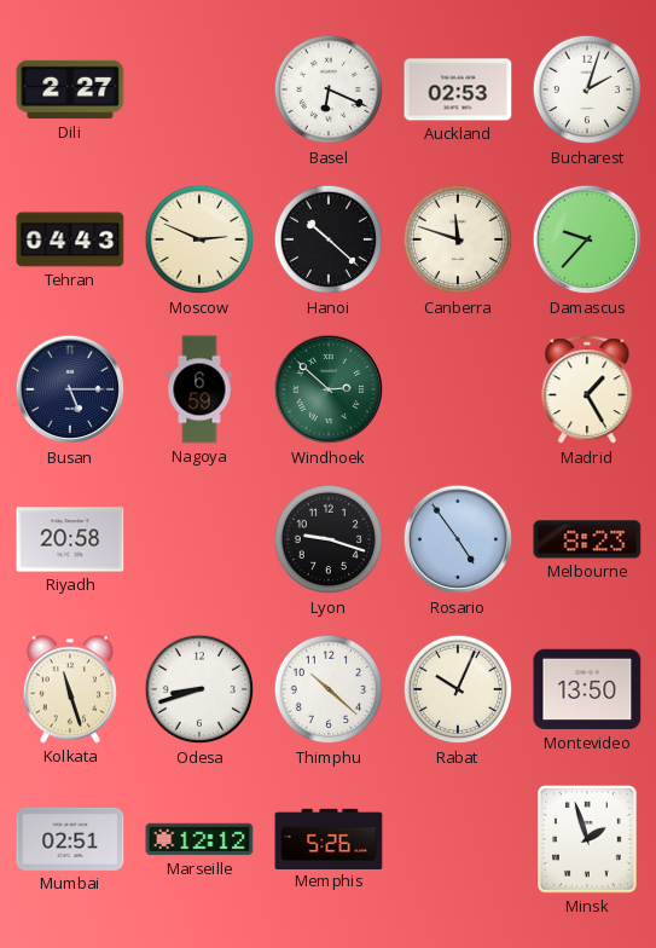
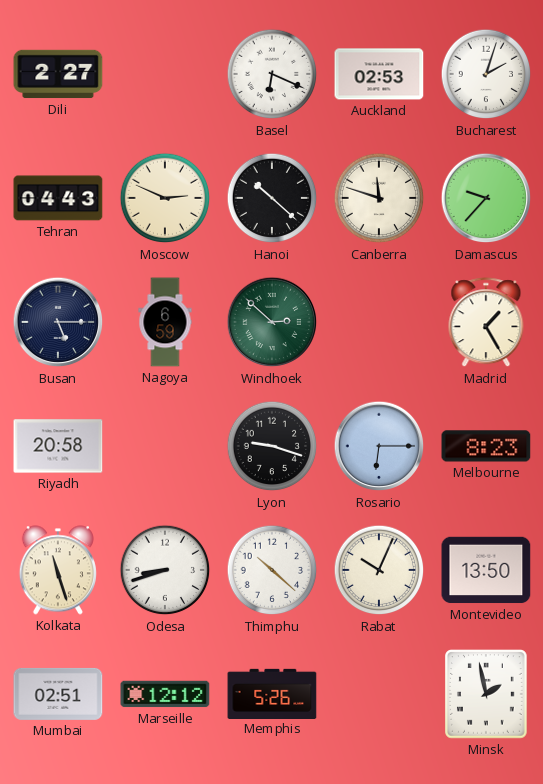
Rosario: 4:54 -> 6:15 (379, 446)
Minsk: 1:57 -> 1:58 (487, 695)
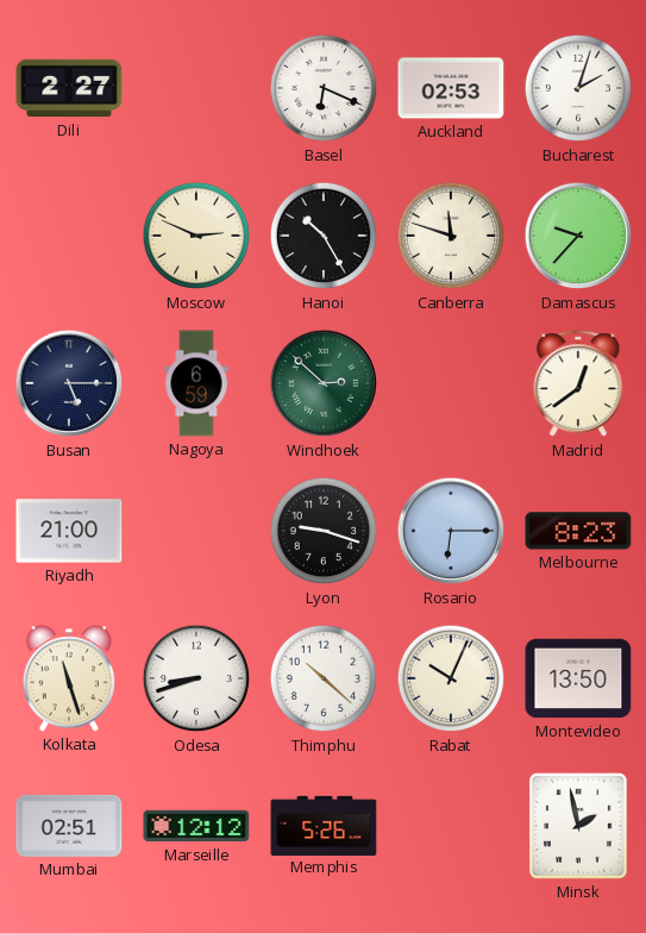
Tehran: 04:43 -> none (58, 198)
Hanoi: 10:22 -> 10:25 (324, 236)
Madrid: 1:25 -> 12:39 (578, 384)
Riyadh: 20:58 -> 21:00 (69, 531)
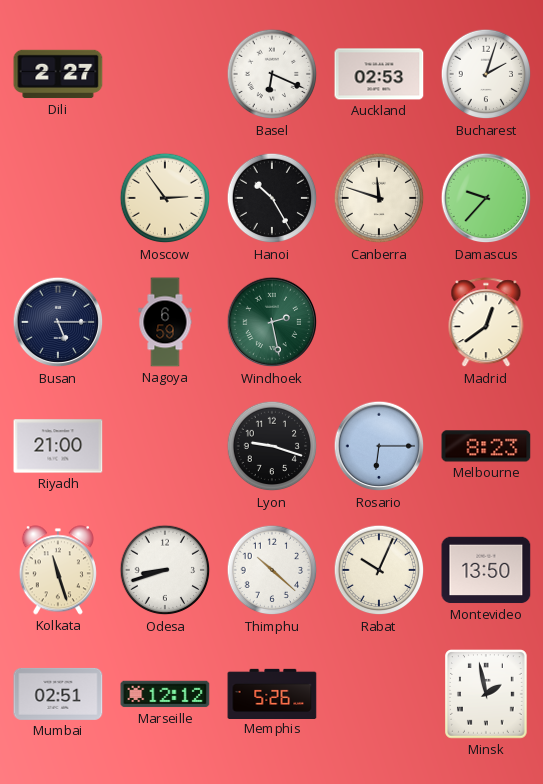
Moscow: 2:49 -> 2:54 (165, 198)
Windhoek: 2:52 -> 2:28 (272, 322)
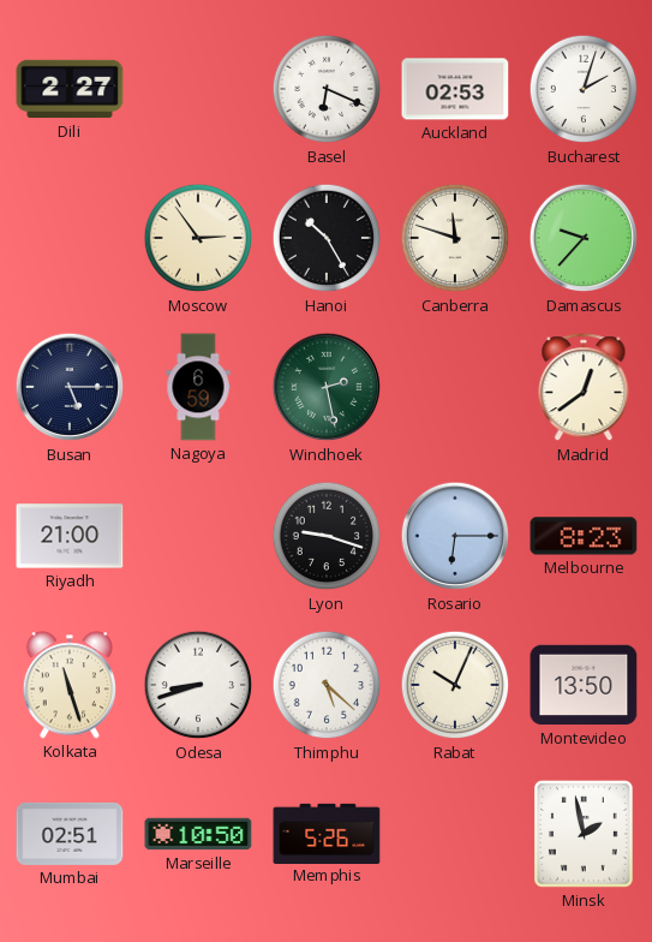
Thimphu: 10:22 -> 5:22 (327, 685)
Marseille: 12:12 -> 10:50 (198, 834)
